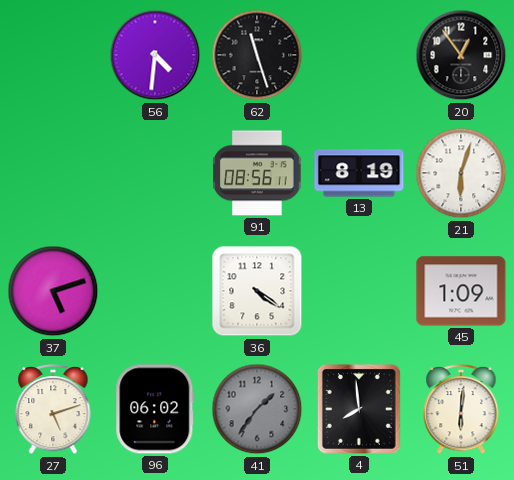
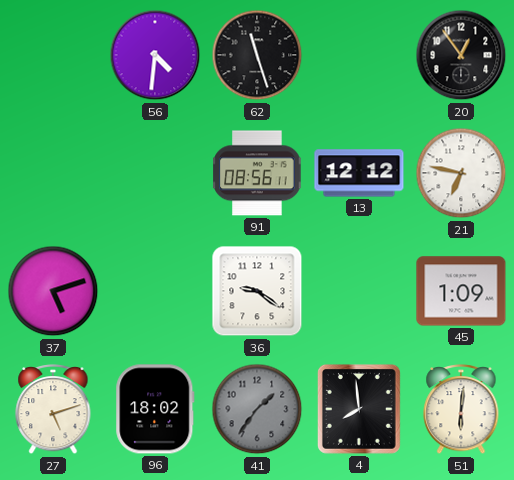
13: 8:19 -> 12:12 (359, 173)
21: 6:03 -> 6:47 (461, 173)
36: 4:21 -> 9:21 (257, 291)
96: 06:02 -> 18:02 (155, 409)
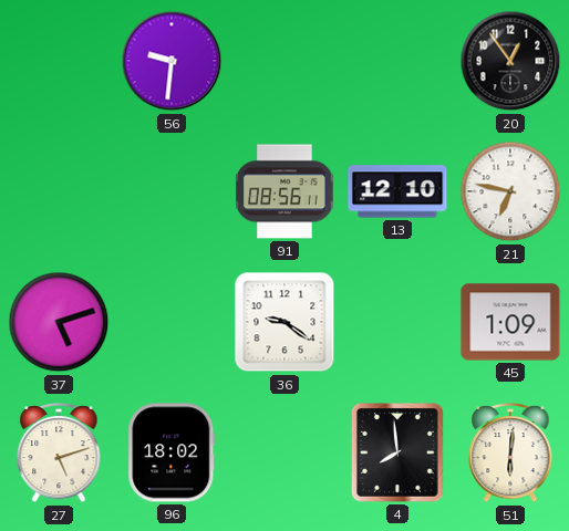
56: 4:31 -> 9:31 (172, 61)
62: 11:27 -> none (257, 55)
13: 12:12 -> 12:10 (397, 191)
41: 1:36 -> none (257, 409)
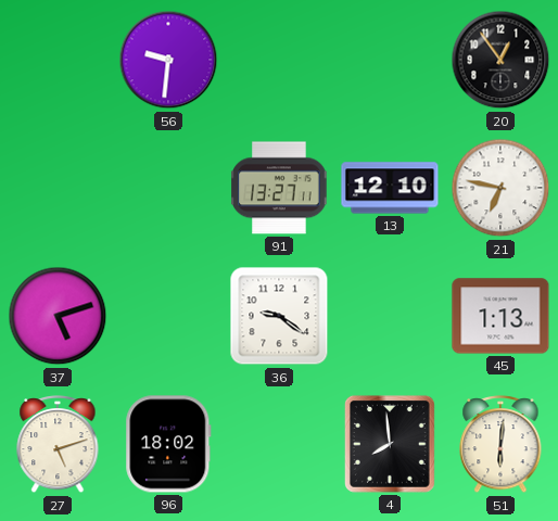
91: 08:56 -> 13:27 (279, 188)
45: 1:09 -> 1:13 (500, 316)
